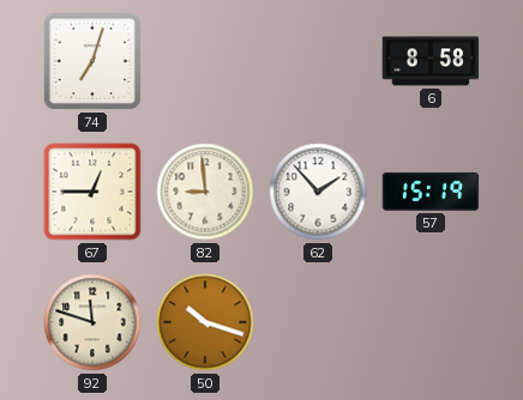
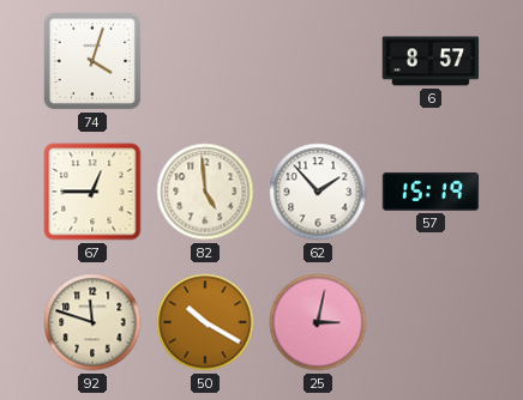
74: 7:03 -> 4:03 (92, 61)
6: 8:58 -> 8:57 (431, 61)
82: 8:59 -> 4:59 (205, 192)
50: 10:18 -> 10:20 (205, 322)
25: none -> 3:02 (318, 322)
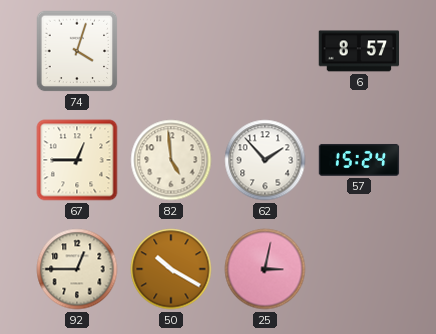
57: 15:19 -> 15:24 (359, 160)
92: 11:48 -> 12:45 (77, 269)
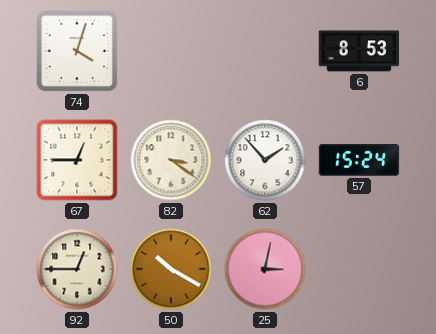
6: 8:57 -> 8:53 (359, 51)
82: 4:59 -> 3:21 (171, 160)
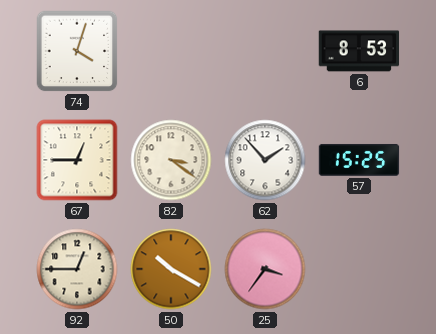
57: 15:24 -> 15:25 (359, 160)
25: 3:02 -> 3:36 (265, 269)
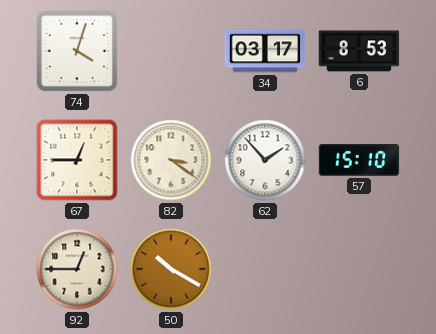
34: none -> 03:17 (265, 51)
57: 15:25 -> 15:10 (359, 160)
25: 3:36 -> none (265, 269)
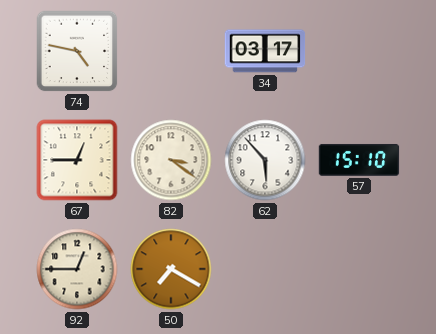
74: 4:03 -> 4:47 (77, 51)
6: 8:53 -> none (359, 51)
62: 1:53 -> 5:53 (265, 160)
50: 10:20 -> 7:20 (171, 269)
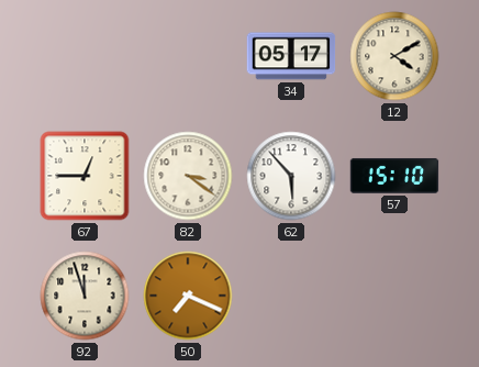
74: 4:47 -> none (77, 51)
34: 03:17 -> 05:17 (291, 56)
12: none -> 4:10 (394, 56)
92: 12:45 -> 11:57 (85, 296)
50: 7:20 -> 7:19 (188, 296)
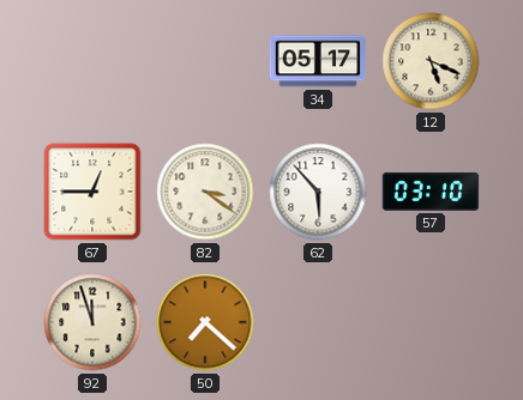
12: 4:10 -> 5:19 (431, 61)
57: 15:10 -> 03:10 (431, 192)
50: 7:19 -> 7:22 (205, 322)
